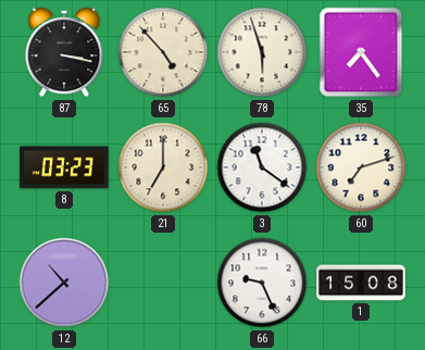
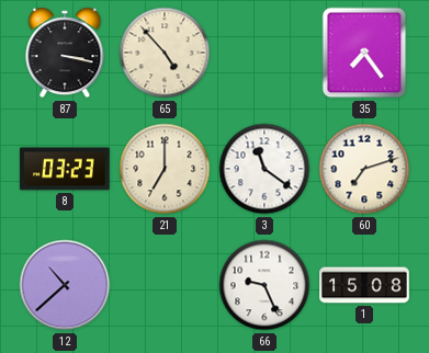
78: 5:57 -> none (262, 52)
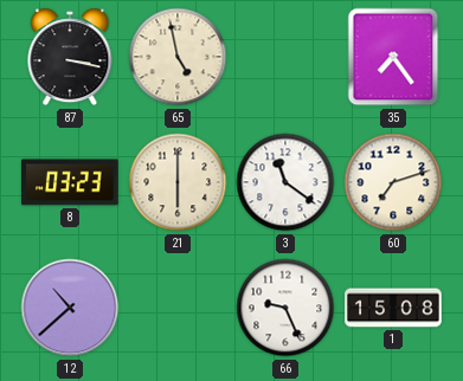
65: 4:53 -> 4:58 (178, 57)
21: 7:00 -> 6:00 (178, 182)
